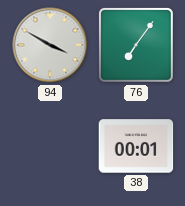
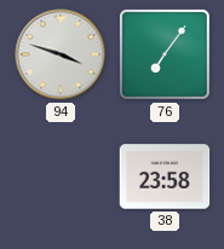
94: 3:50 -> 3:48 (61, 54)
38: 00:01 -> 23:58 (165, 176)
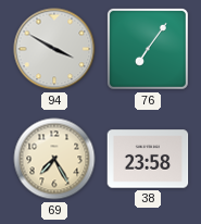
94: 3:48 -> 3:50 (54, 49)
69: none -> 7:25 (54, 159)
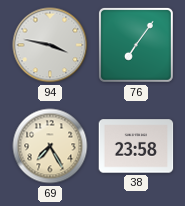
94: 3:50 -> 3:47 (50, 45)
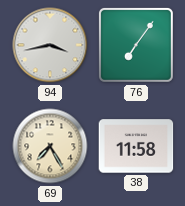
94: 3:47 -> 3:43 (50, 45)
38: 23:58 -> 11:58 (136, 146)
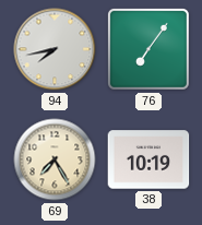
94: 3:43 -> 7:43 (55, 49)
38: 11:58 -> 10:19 (148, 159)
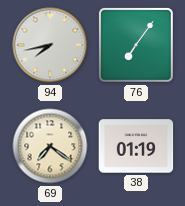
69: 7:25 -> 7:21 (50, 146)
38: 10:19 -> 01:19 (136, 146)
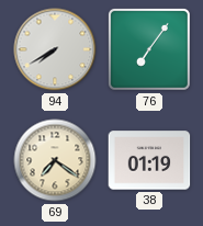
94: 7:43 -> 7:40 (55, 49)
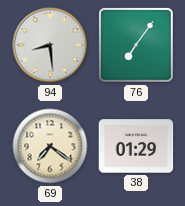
94: 7:40 -> 8:29 (50, 45)
38: 01:19 -> 01:29 (136, 146)
